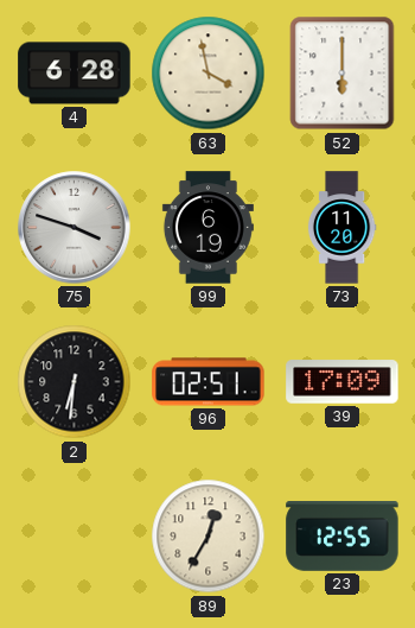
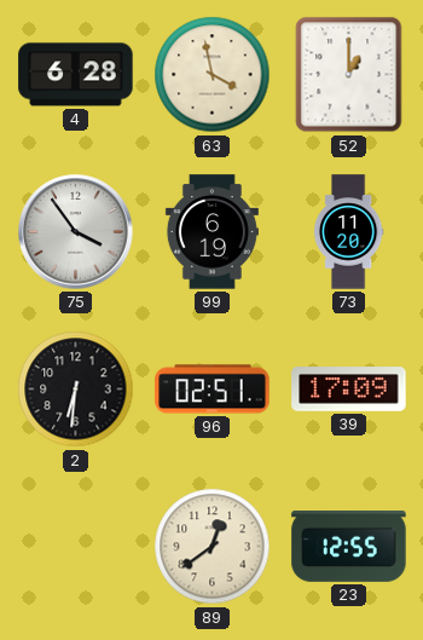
52: 6:00 -> 1:00 (349, 75)
75: 3:48 -> 3:54 (76, 232)
89: 12:35 -> 12:39 (213, 547)
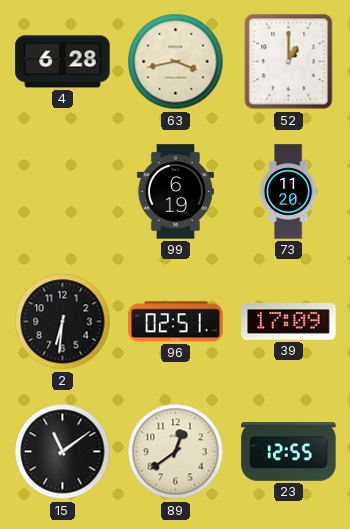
63: 3:58 -> 3:43 (176, 62)
75: 3:54 -> none (76, 232)
15: none -> 11:09 (63, 452)
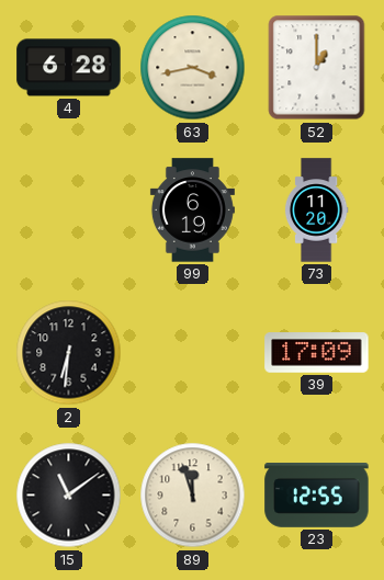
96: 02:51 -> none (176, 322)
89: 12:39 -> 11:57 (193, 496)
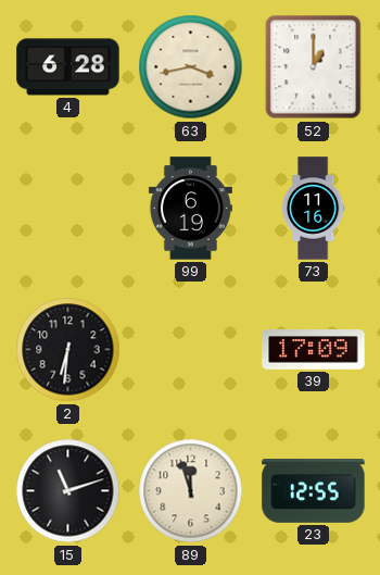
73: 11:20 -> 11:16 (313, 209)
15: 11:09 -> 11:12 (68, 491)
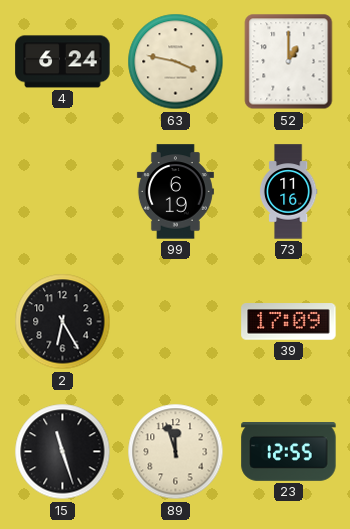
4: 6:28 -> 6:24 (63, 62)
63: 3:43 -> 3:47 (176, 62)
2: 6:31 -> 6:25 (63, 322)
15: 11:12 -> 11:27 (63, 452)
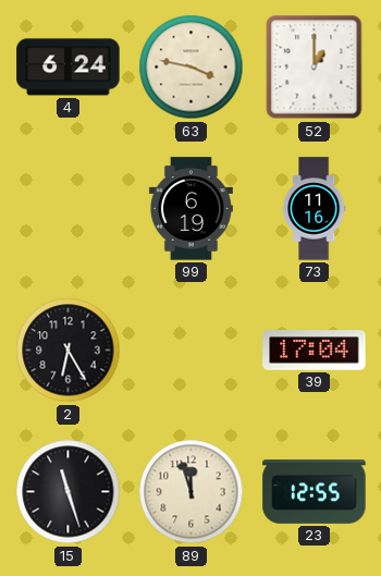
39: 17:09 -> 17:04 (315, 351)
